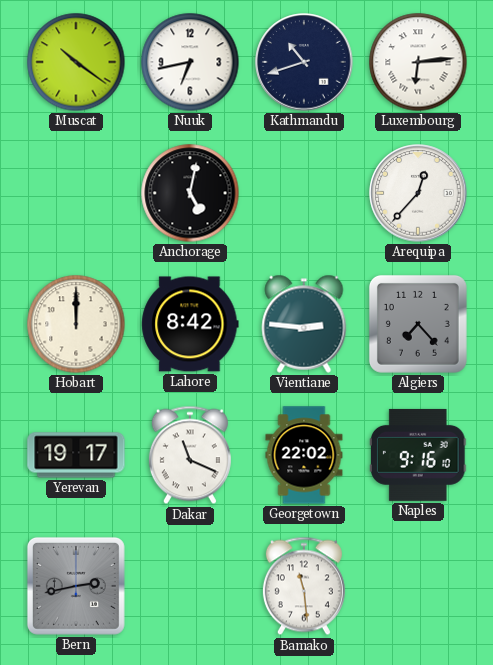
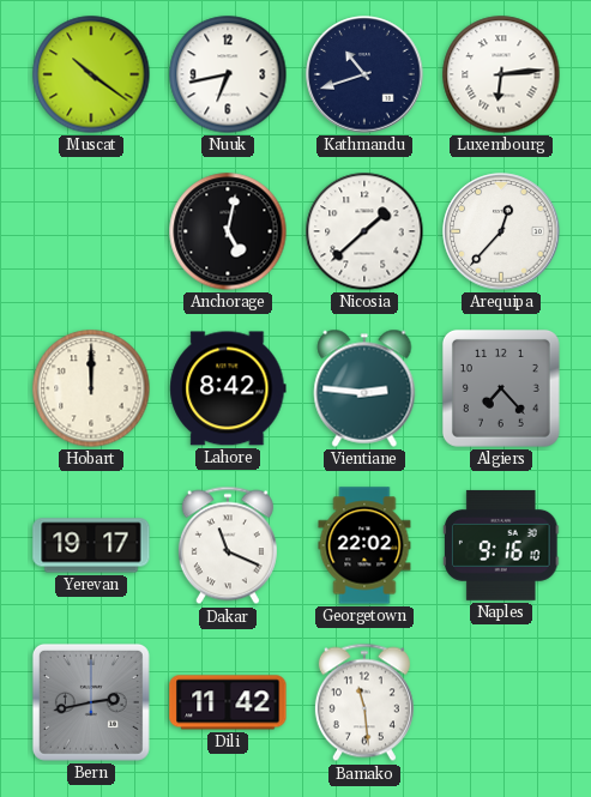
Nicosia: none -> 1:38 (364, 231)
Dili: none -> 11:42 (228, 702)
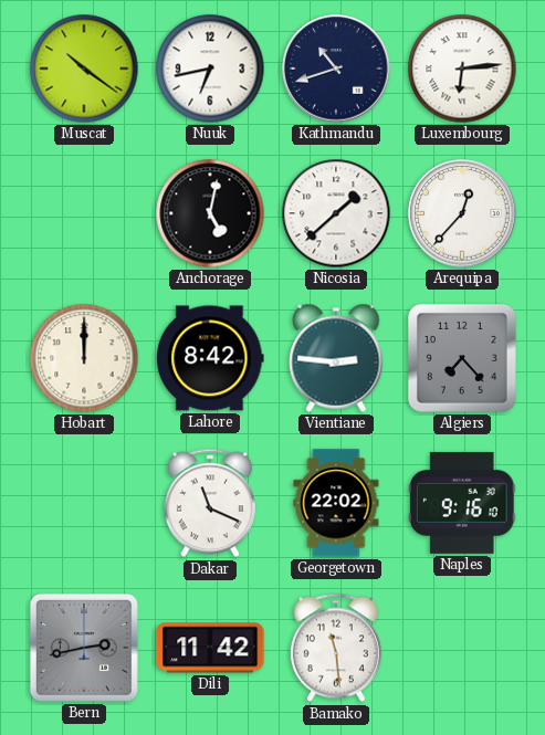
Yerevan: 19:17 -> none (91, 545)
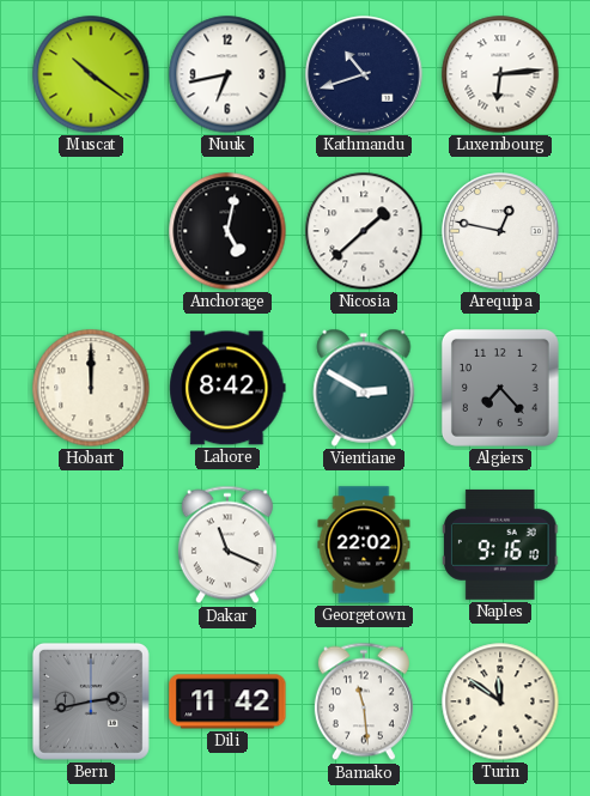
Arequipa: 12:37 -> 12:47 (500, 231)
Vientiane: 2:46 -> 2:50 (364, 388)
Turin: none -> 11:51 (500, 701)
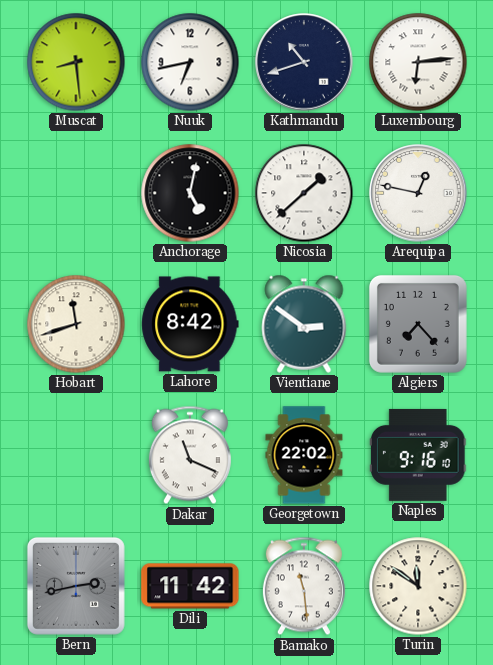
Muscat: 10:21 -> 8:29 (76, 62)
Hobart: 12:00 -> 11:42 (76, 324)
Vientiane: 2:50 -> 2:51 (304, 324)
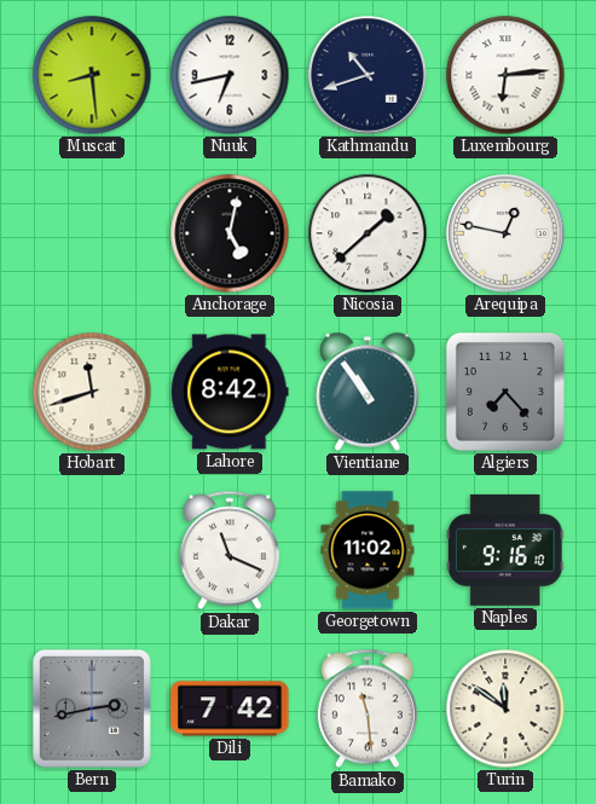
Vientiane: 2:51 -> 10:54 (368, 392)
Georgetown: 22:02 -> 11:02 (368, 550)
Dili: 11:42 -> 7:42 (230, 708)
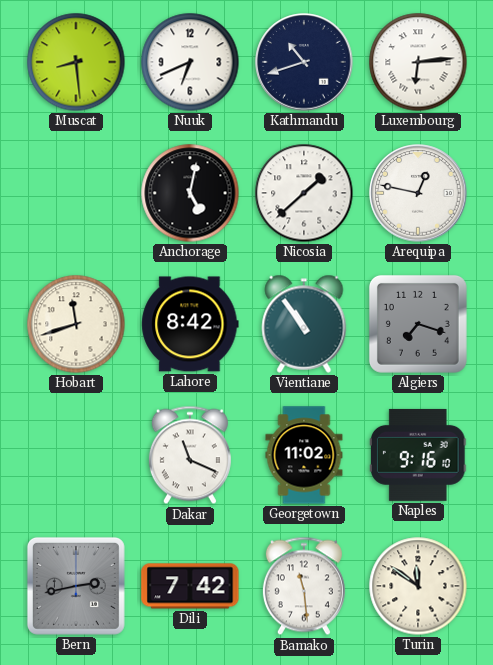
Nuuk: 6:43 -> 6:41 (190, 62)
Algiers: 7:23 -> 7:18 (418, 324)
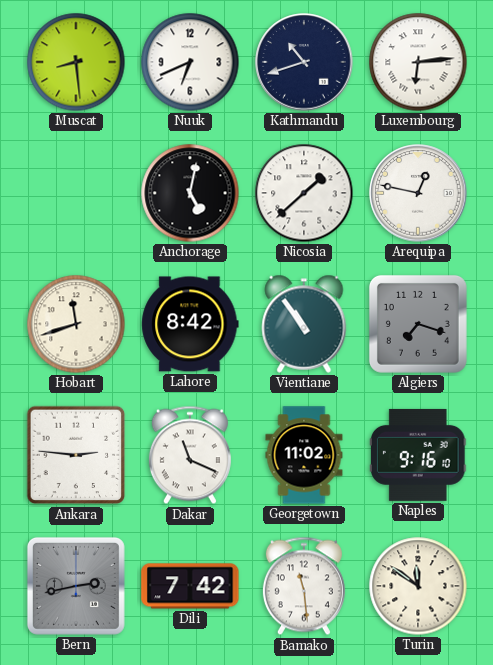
Ankara: none -> 2:46 (76, 455)
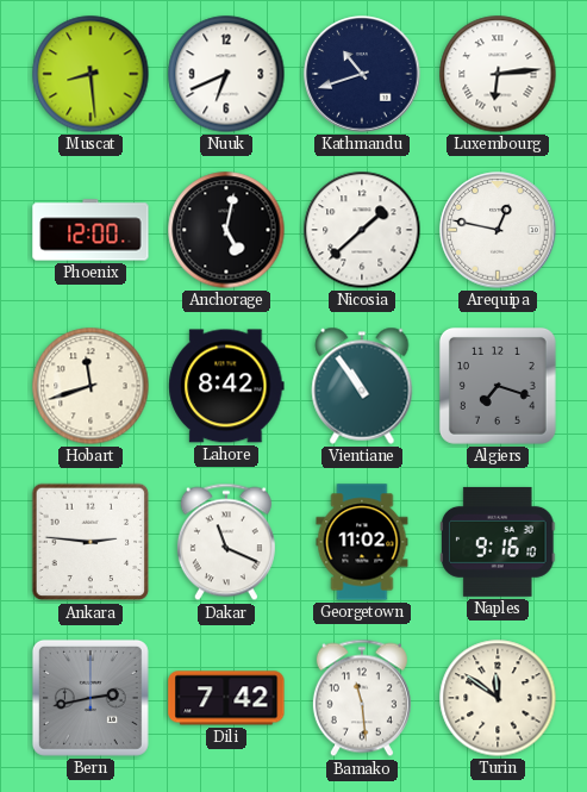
Phoenix: none -> 12:00 (90, 230)
